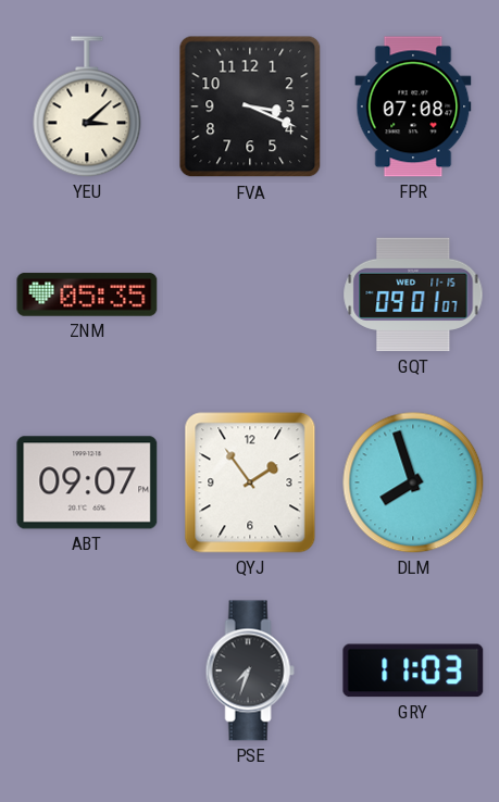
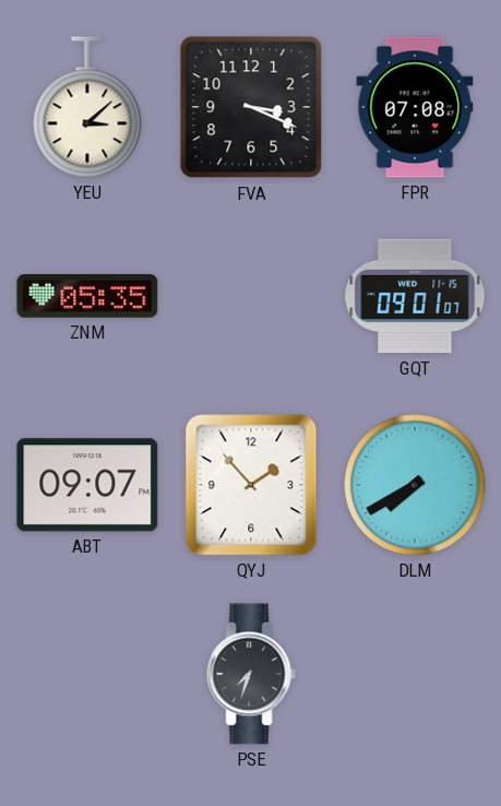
QYJ: 1:54 -> 1:53 (251, 485)
DLM: 7:57 -> 7:40 (415, 485)
GRY: 11:03 -> none (413, 671)
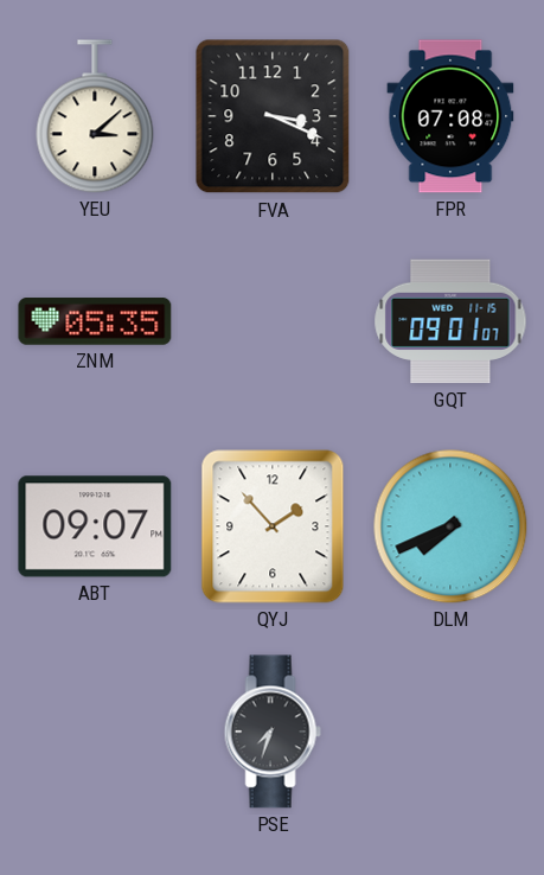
DLM: 7:40 -> 7:41 (450, 526)
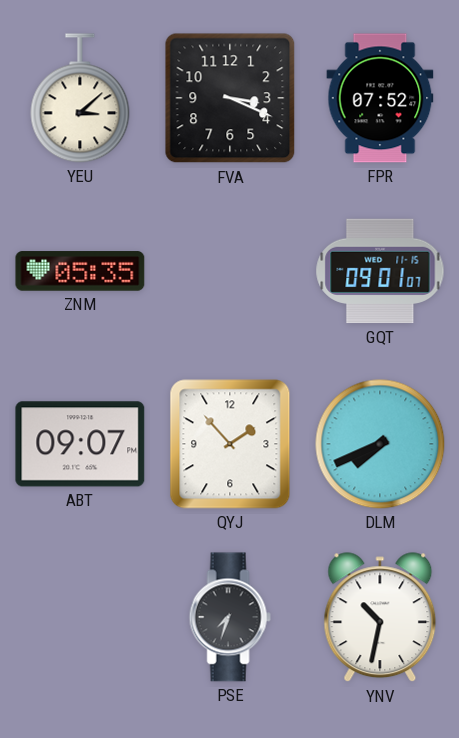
FPR: 07:08 -> 07:52 (380, 98)
YNV: none -> 10:32 (380, 618)
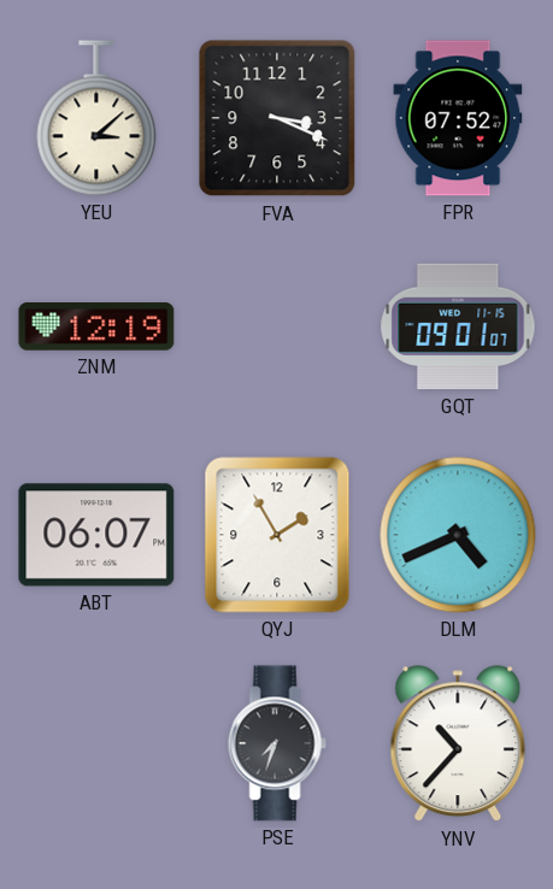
ZNM: 05:35 -> 12:19 (96, 326)
ABT: 09:07 -> 06:07 (96, 535)
QYJ: 1:53 -> 1:55 (277, 535)
DLM: 7:41 -> 4:41 (458, 535)
YNV: 10:32 -> 10:37 (458, 744)
